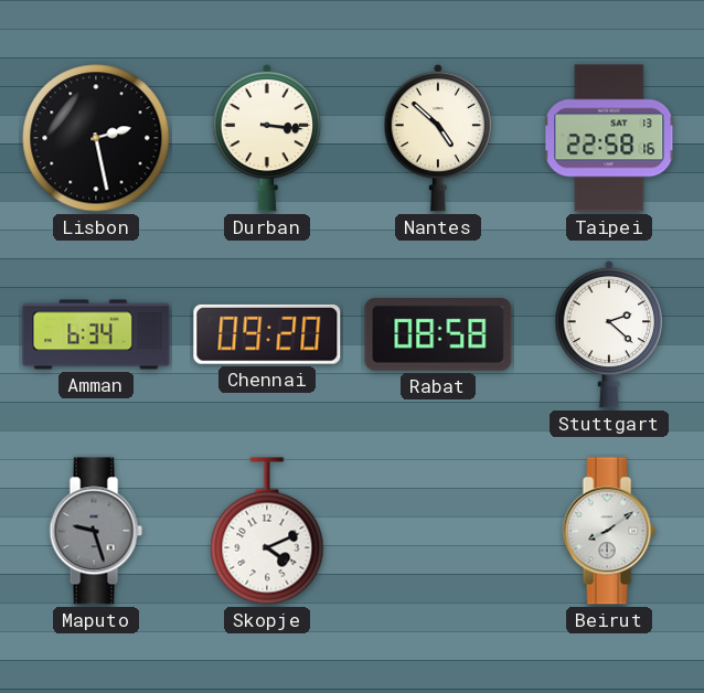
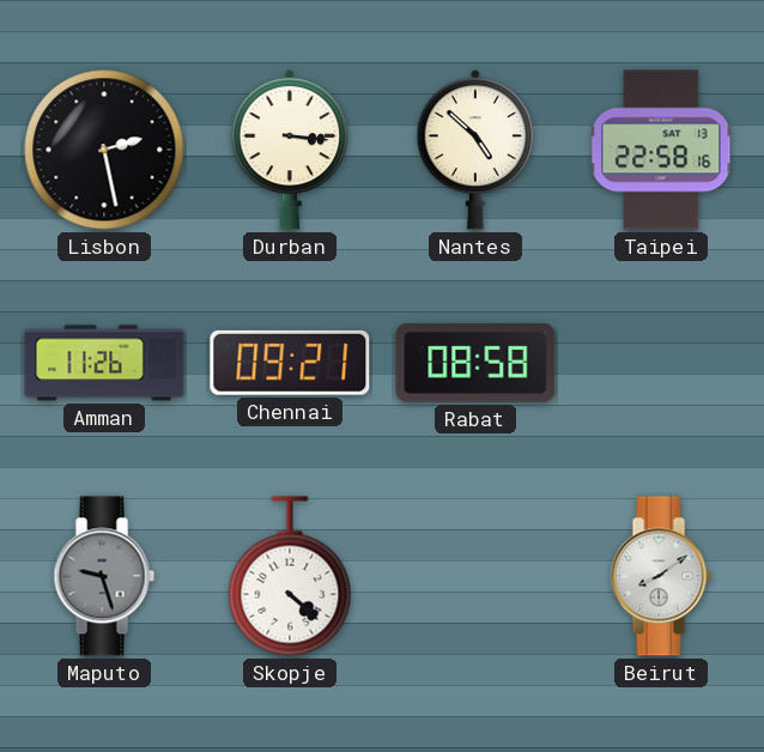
Amman: 6:34 -> 11:26 (104, 363)
Chennai: 09:20 -> 09:21 (290, 363)
Stuttgart: 2:22 -> none (609, 334)
Skopje: 4:11 -> 4:22 (290, 576)
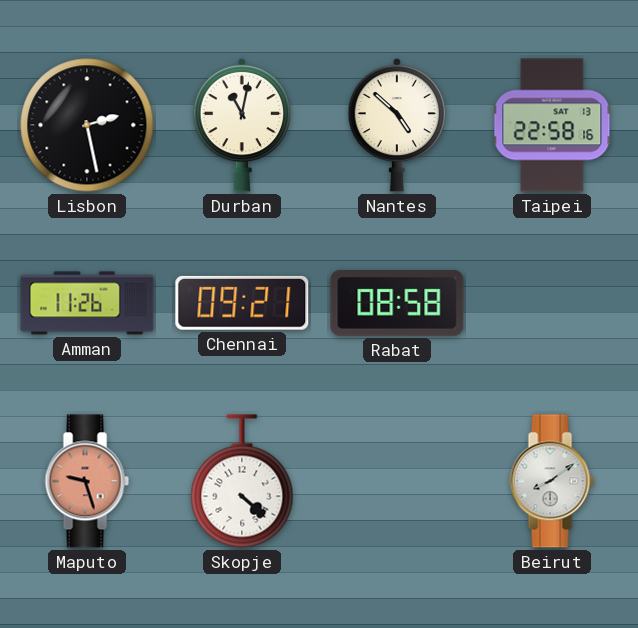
Durban: 3:16 -> 11:02 (242, 125)
Maputo dial: grey -> salmon (87, 481)
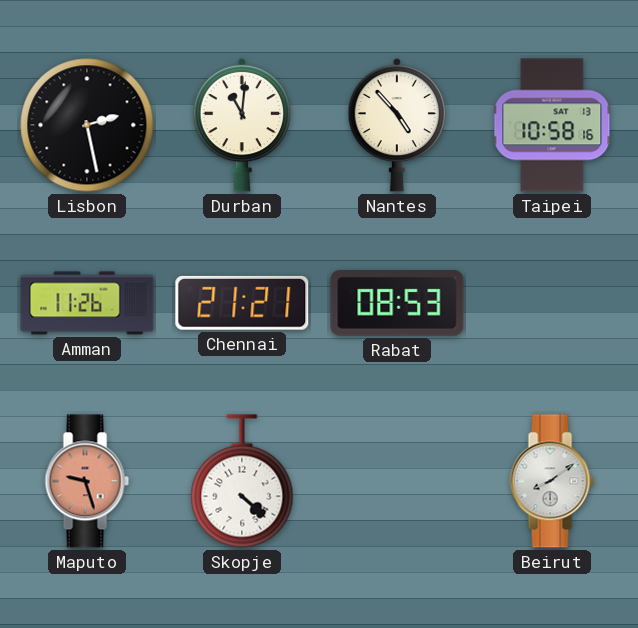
Durban: 11:02 -> 11:01 (242, 125)
Nantes: 4:52 -> 4:53 (397, 125)
Taipei: 22:58 -> 10:58 (552, 125)
Chennai: 09:21 -> 21:21 (242, 303)
Rabat: 08:58 -> 08:53 (397, 304)
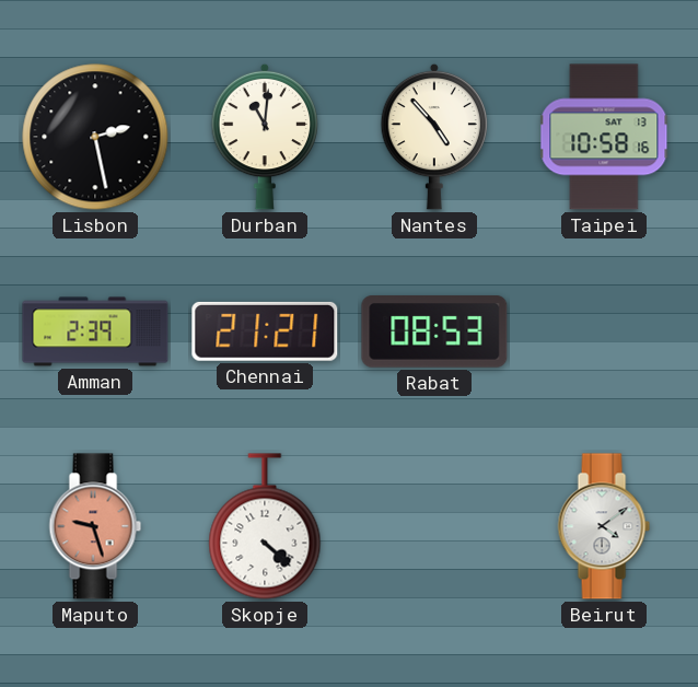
Amman: 11:26 -> 2:39 (95, 331)
Beirut: 8:09 -> 4:09 (604, 526)
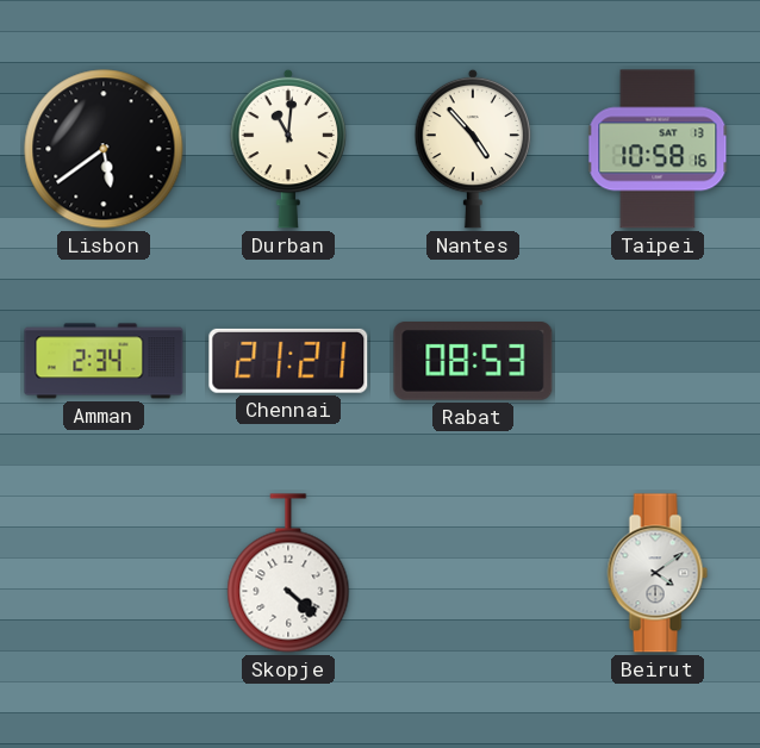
Lisbon: 2:28 -> 5:39 (104, 149)
Amman: 2:39 -> 2:34 (104, 361)
Maputo: 9:27 -> none (95, 526)
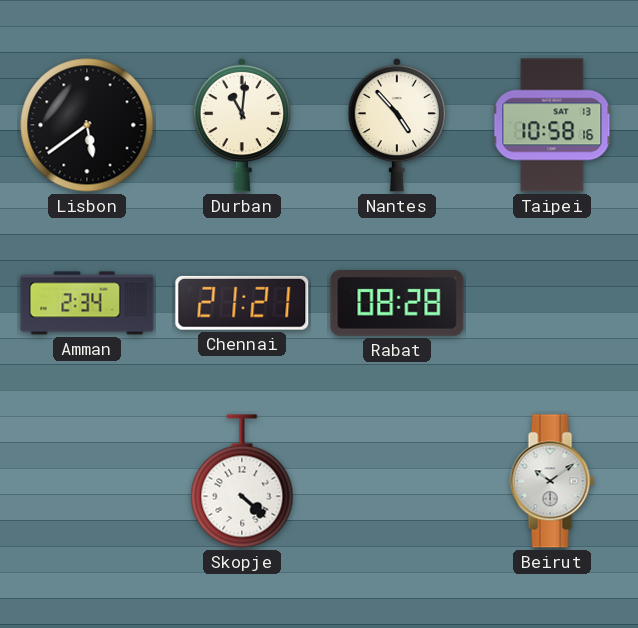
Rabat: 08:53 -> 08:28 (397, 304)
Beirut: 4:09 -> 10:09 (552, 481)
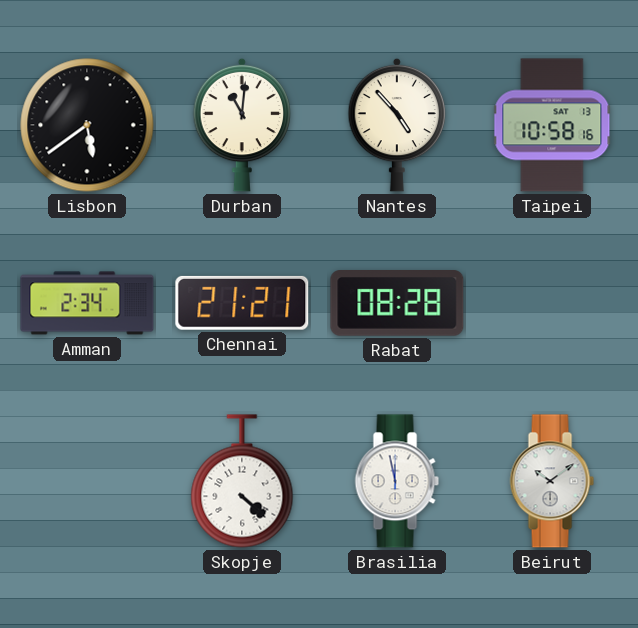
Brasilia: none -> 11:58 (397, 481)
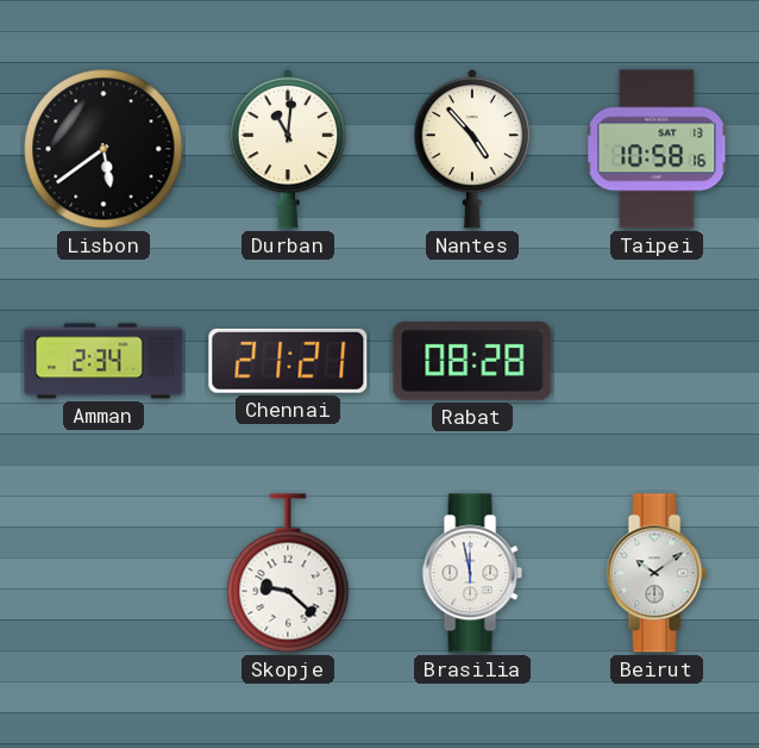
Skopje: 4:22 -> 9:22 (288, 573)
